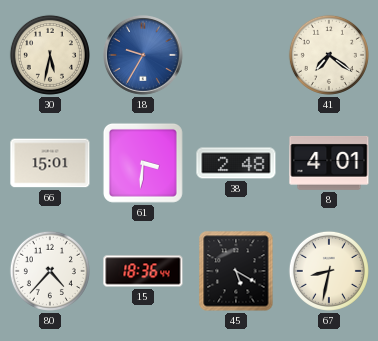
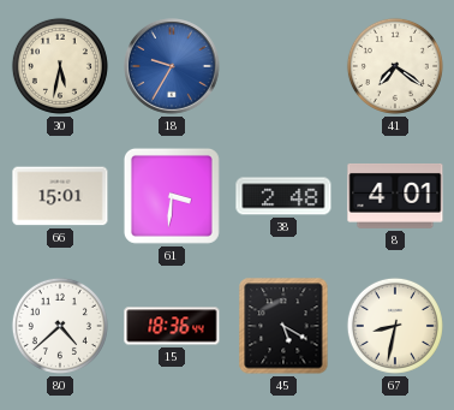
80: 4:37 -> 4:38 (60, 326)
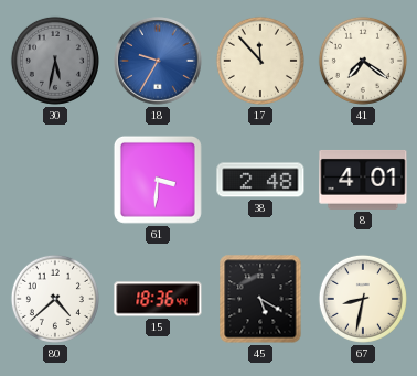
30 dial: cream -> grey (55, 61)
17: none -> 11:53 (260, 61)
66: 15:01 -> none (60, 196)
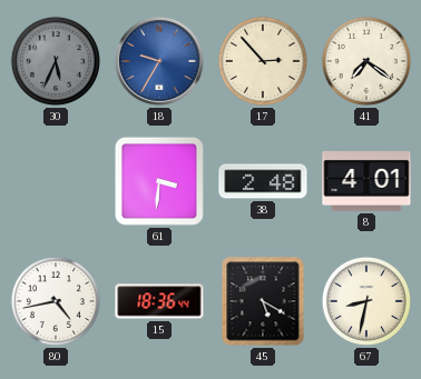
30: 5:32 -> 5:34 (56, 61)
17: 11:53 -> 2:53 (263, 61)
80: 4:38 -> 4:43 (56, 301)
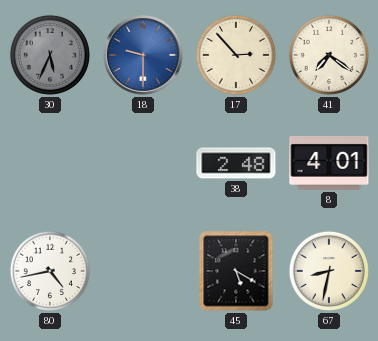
18: 9:35 -> 9:30 (144, 56)
61: 3:31 -> none (159, 181)
15: 18:36 -> none (159, 301)
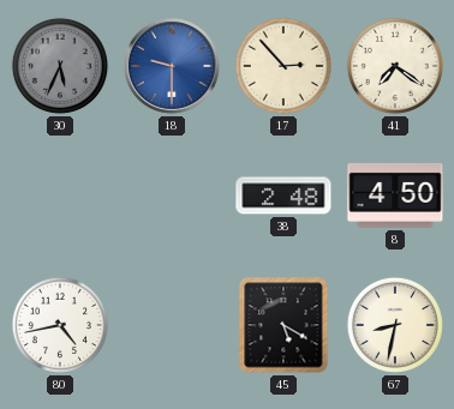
8: 4:01 -> 4:50 (395, 196)
